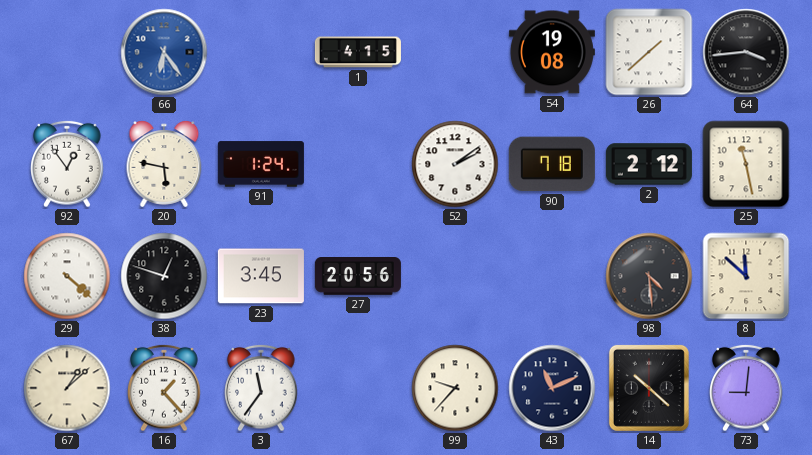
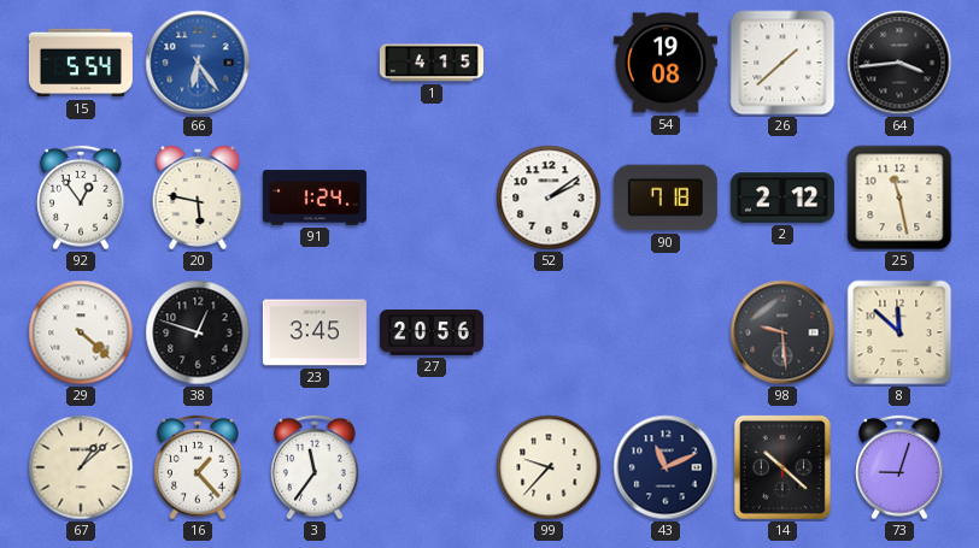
15: none -> 5:54 (81, 63)
98: 4:29 -> 9:29 (782, 332)
73: 9:01 -> 9:03 (899, 467)
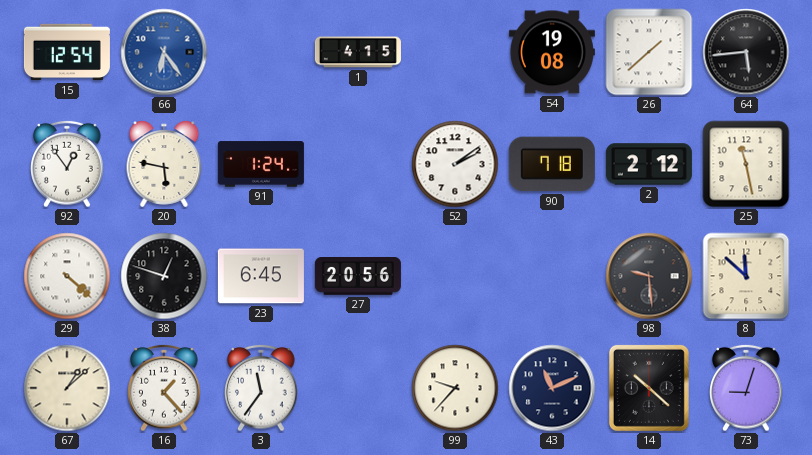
15: 5:54 -> 12:54 (67, 52)
64: 3:44 -> 5:44 (746, 52)
23: 3:45 -> 6:45 (261, 276)
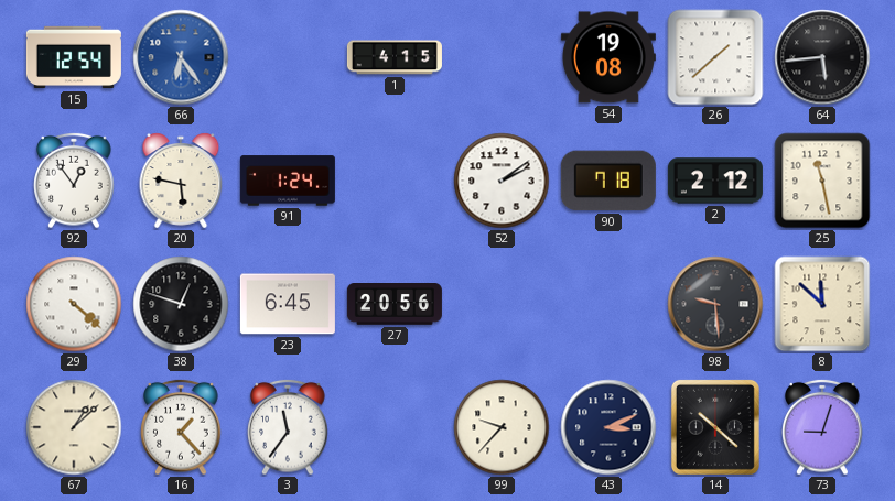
43: 11:11 -> 3:11 (608, 427)
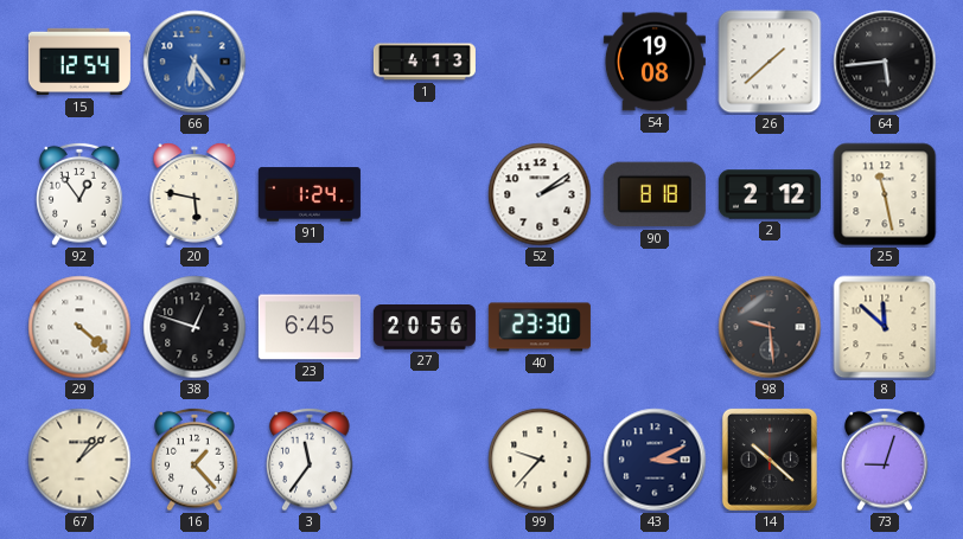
1: 4:15 -> 4:13 (425, 62)
90: 7:18 -> 8:18 (655, 194)
40: none -> 23:30 (540, 327)
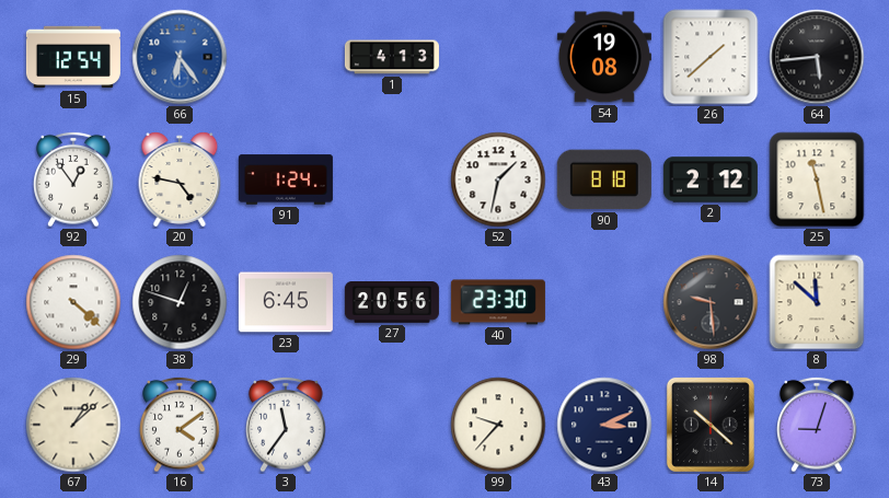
20: 5:47 -> 4:47 (180, 179)
52: 2:09 -> 1:32 (498, 179)
16: 1:23 -> 4:09 (180, 425)
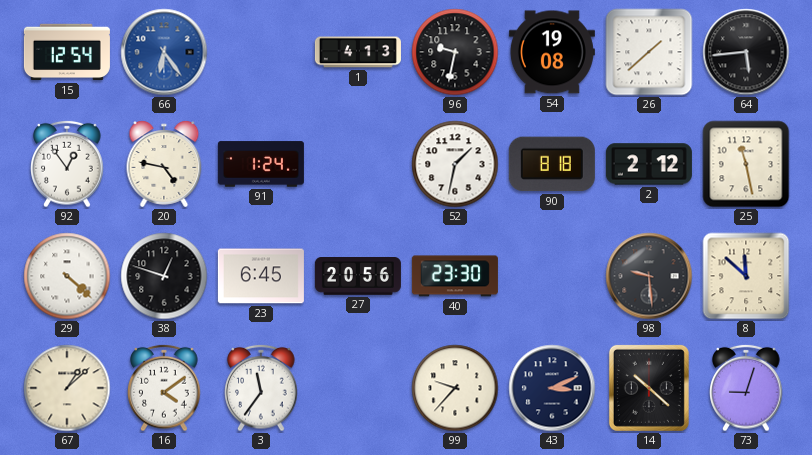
96: none -> 9:32 (455, 52)
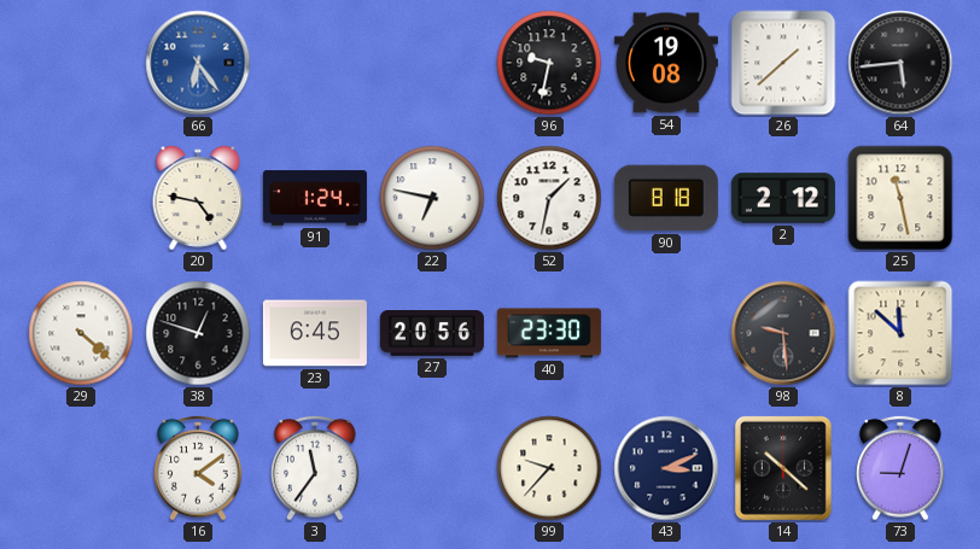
15: 12:54 -> none (67, 52)
1: 4:13 -> none (358, 52)
92: 12:54 -> none (67, 164)
22: none -> 6:47 (432, 198)
67: 1:08 -> none (67, 388)
